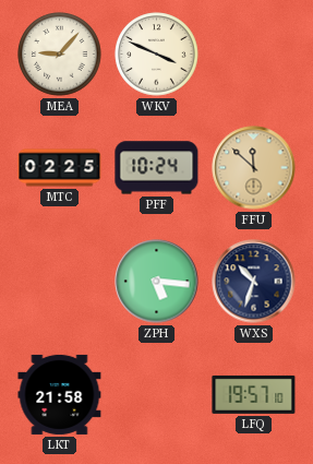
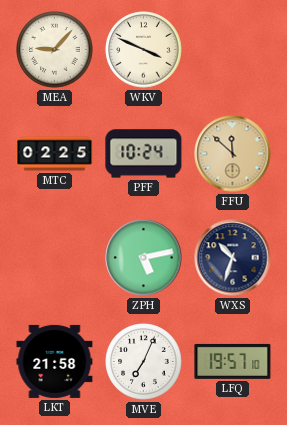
ZPH: 5:16 -> 5:13 (144, 258)
MVE: none -> 7:04 (144, 362)
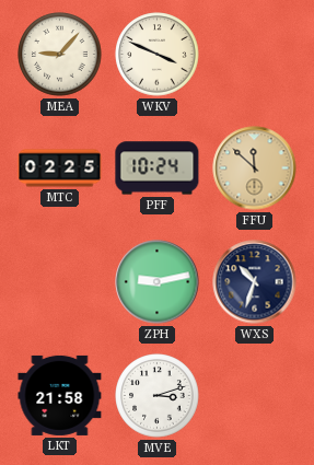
ZPH: 5:13 -> 9:13 (158, 282)
MVE: 7:04 -> 3:12 (158, 396)
LFQ: 19:57 -> none (233, 361)
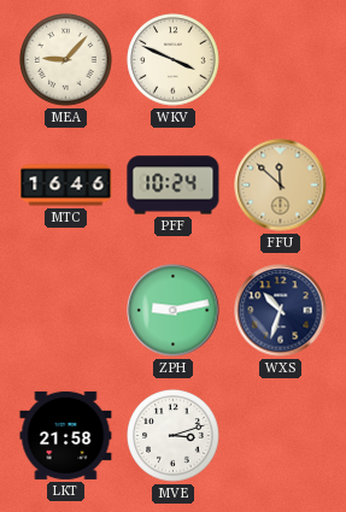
MTC: 02:25 -> 16:46 (66, 186)
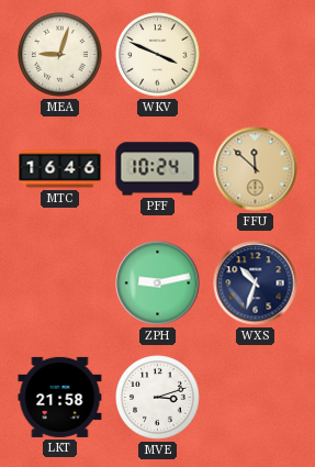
MEA: 9:07 -> 9:03 (60, 55)
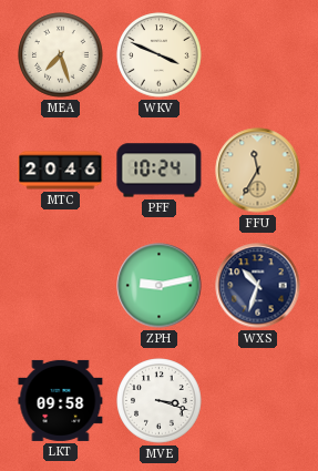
MEA: 9:03 -> 7:27 (61, 55)
MTC: 16:46 -> 20:46 (61, 171)
FFU: 11:52 -> 11:35 (258, 171)
LKT: 21:58 -> 09:58 (61, 400)
MVE: 3:12 -> 3:18 (160, 401)
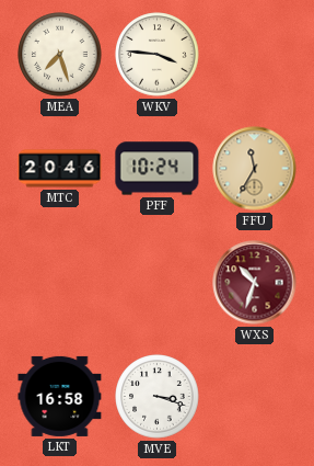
WKV: 3:49 -> 3:46 (158, 55)
ZPH: 9:13 -> none (160, 286)
WXS dial: navy -> burgundy (255, 283)
LKT: 09:58 -> 16:58 (60, 396)
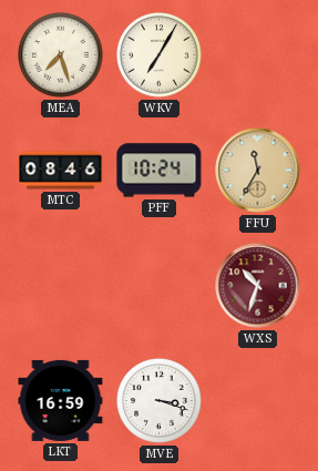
WKV: 3:46 -> 7:05 (160, 55)
MTC: 20:46 -> 08:46 (61, 171)
LKT: 16:58 -> 16:59 (61, 400)
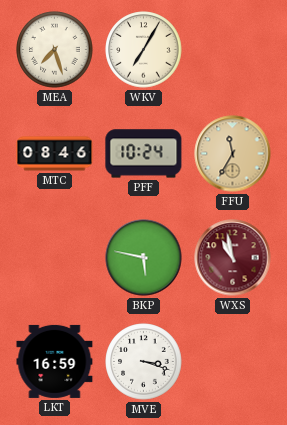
BKP: none -> 5:47 (144, 258)
WXS: 10:33 -> 10:58 (233, 258)
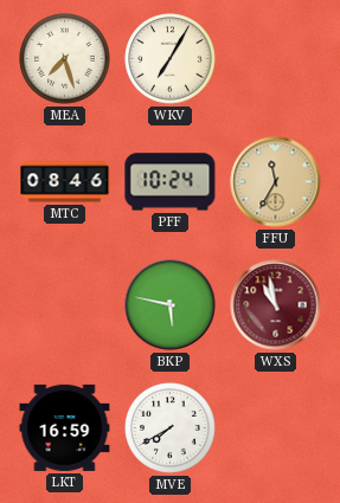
MVE: 3:18 -> 7:40 (171, 428)
